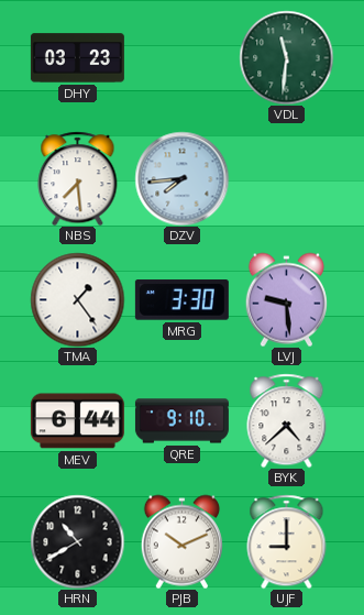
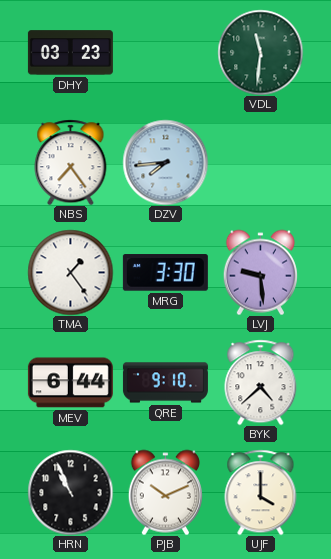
NBS: 7:29 -> 7:24 (71, 162)
HRN: 10:40 -> 10:56 (70, 492)
UJF: 9:00 -> 4:00 (261, 492)
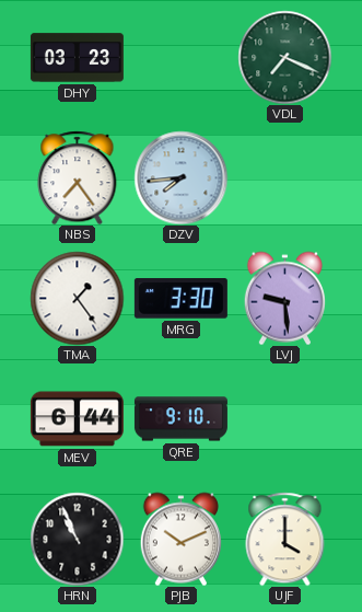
VDL: 11:31 -> 7:19 (284, 57)
BYK: 4:38 -> none (261, 382)
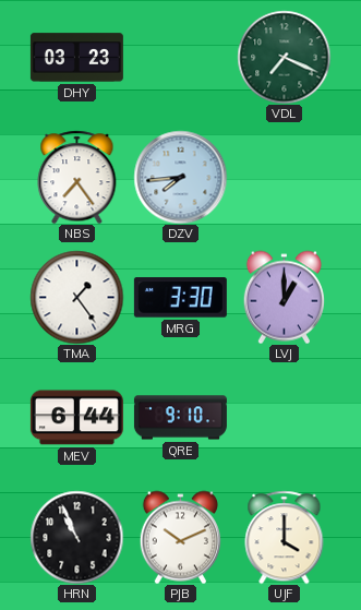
LVJ: 9:29 -> 1:00 (284, 297)
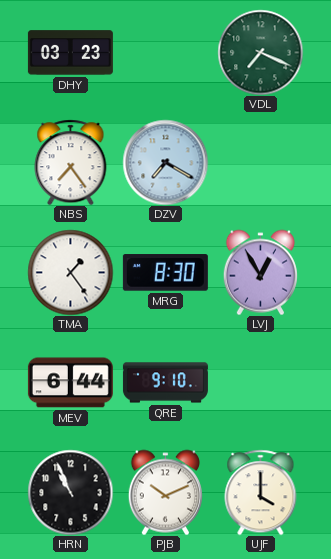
DZV: 7:44 -> 7:20 (165, 162)
MRG: 3:30 -> 8:30 (165, 273)
LVJ: 1:00 -> 12:55 (260, 272)
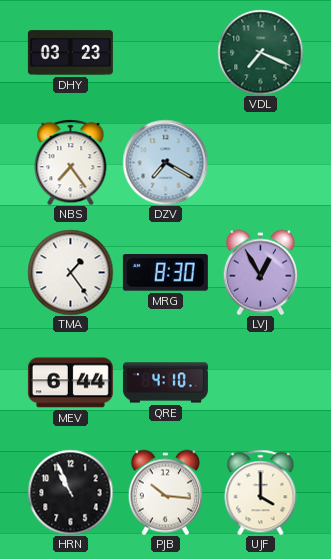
QRE: 9:10 -> 4:10 (165, 383)
PJB: 10:11 -> 10:16 (165, 492)
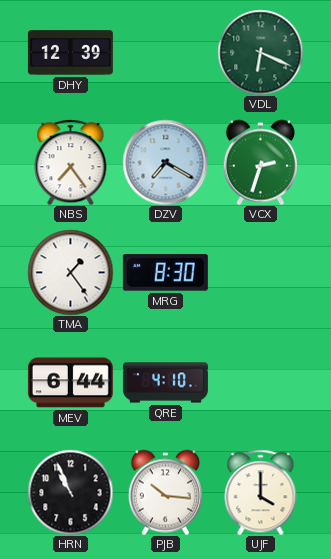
DHY: 03:23 -> 12:39 (70, 53)
VDL: 7:19 -> 6:19 (260, 52)
VCX: none -> 2:33 (260, 162)
LVJ: 12:55 -> none (260, 272)
